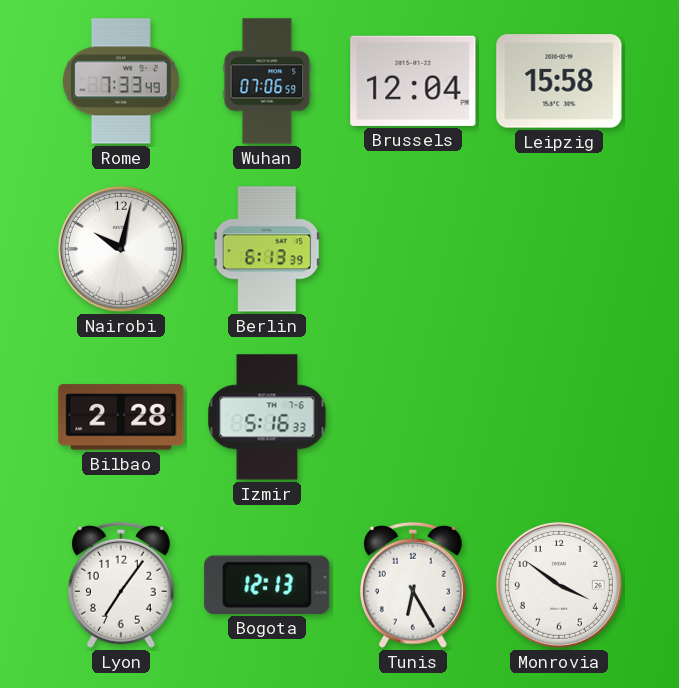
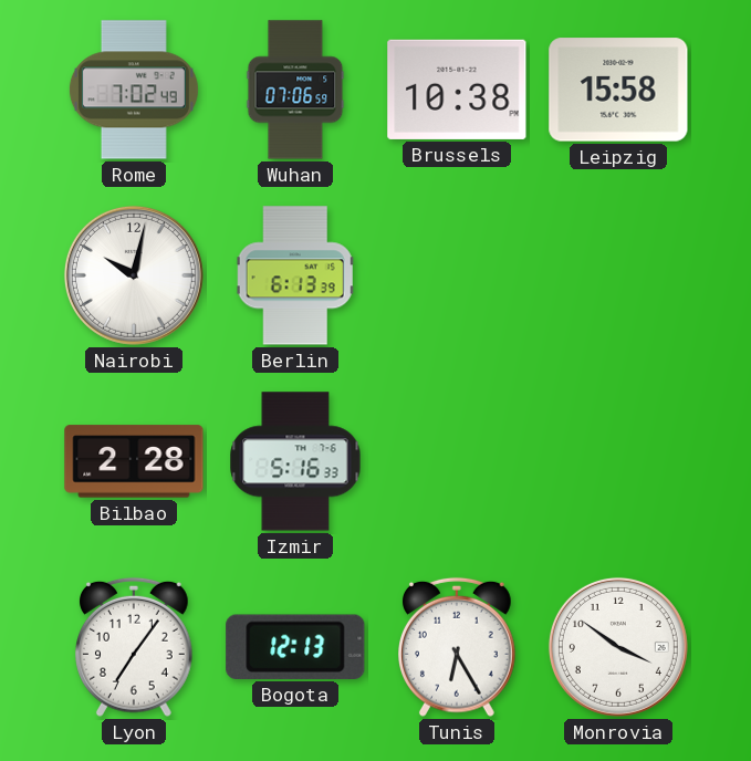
Rome: 7:33 -> 7:02 (134, 90)
Brussels: 12:04 -> 10:38 (457, 90)
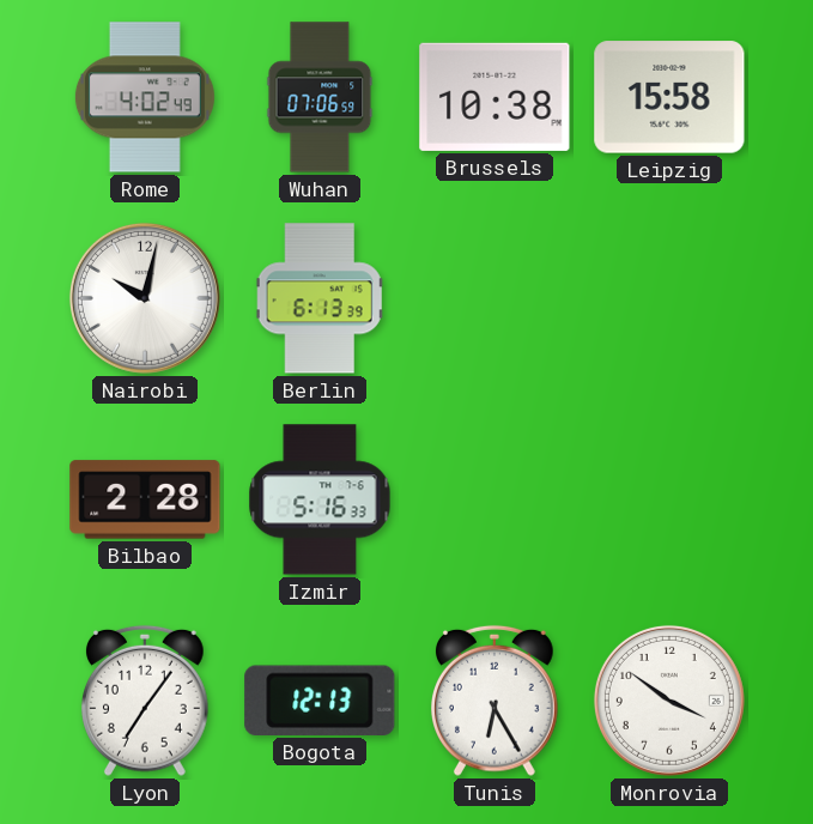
Rome: 7:02 -> 4:02 (145, 97)
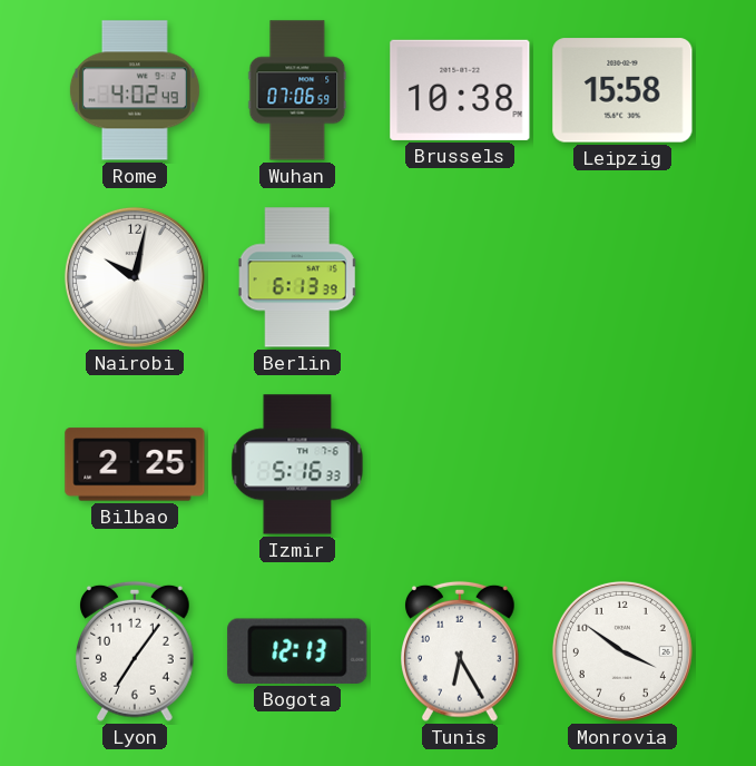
Bilbao: 2:28 -> 2:25 (135, 464)
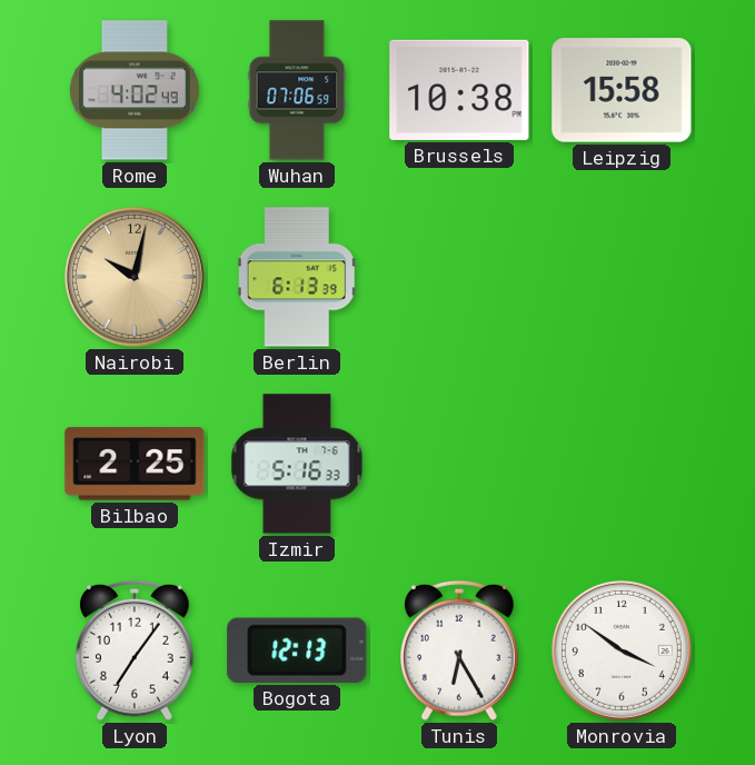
Nairobi dial: white -> champagne (135, 277)
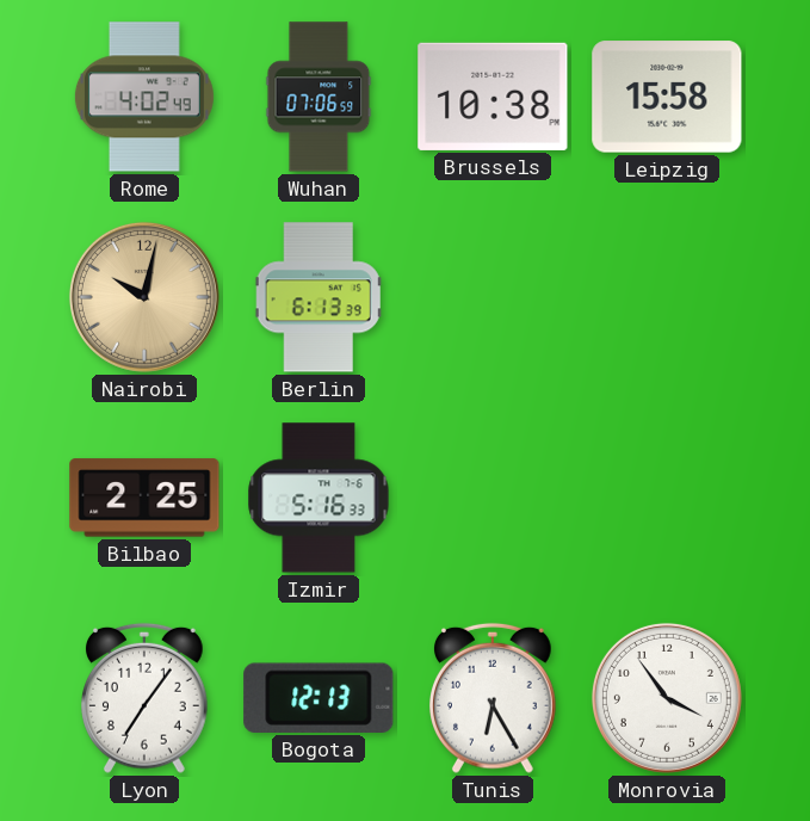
Monrovia: 3:51 -> 3:54 (667, 698)
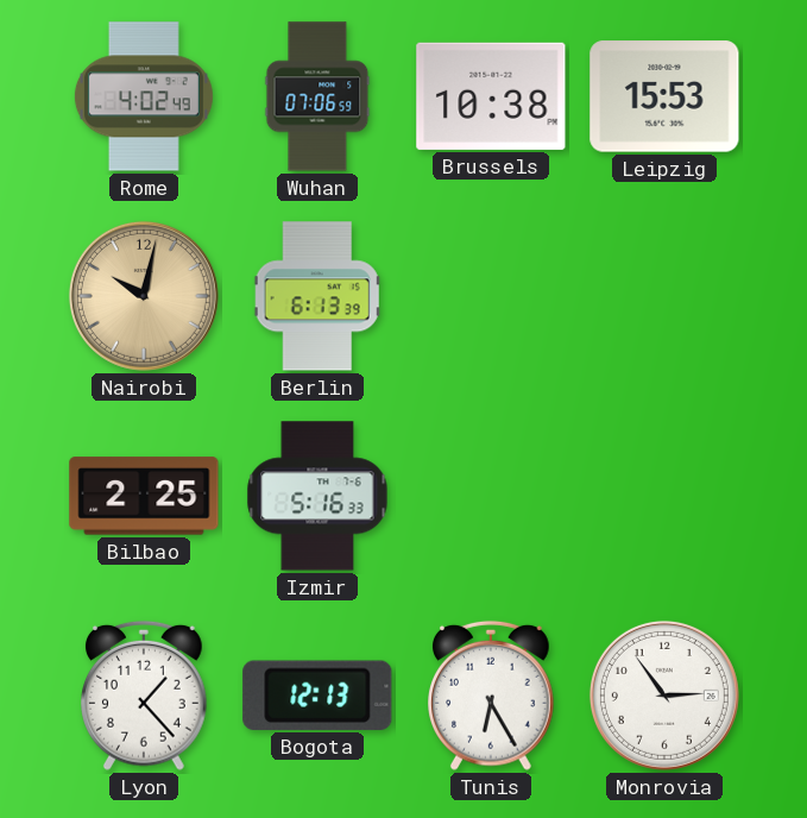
Leipzig: 15:58 -> 15:53 (664, 96)
Lyon: 7:06 -> 1:23 (145, 696)
Monrovia: 3:54 -> 2:54 (664, 696)
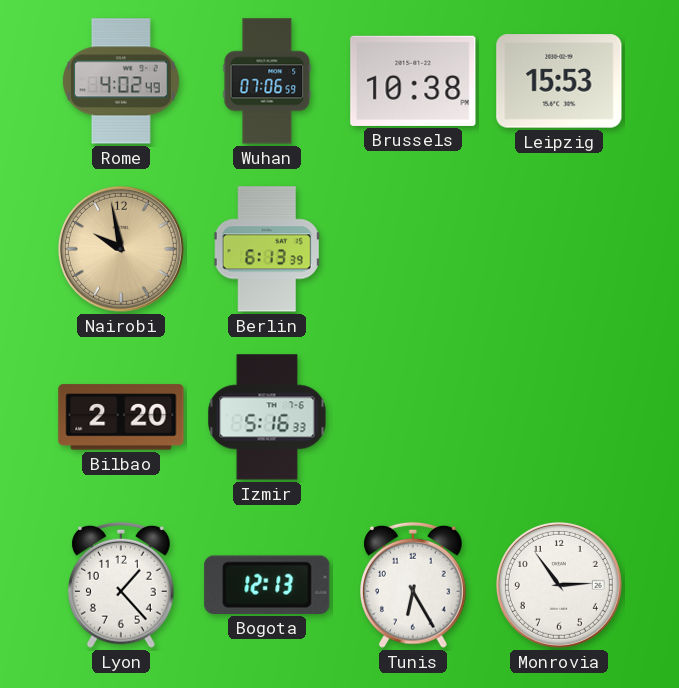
Nairobi: 10:02 -> 9:58 (121, 249)
Bilbao: 2:25 -> 2:20 (121, 417)
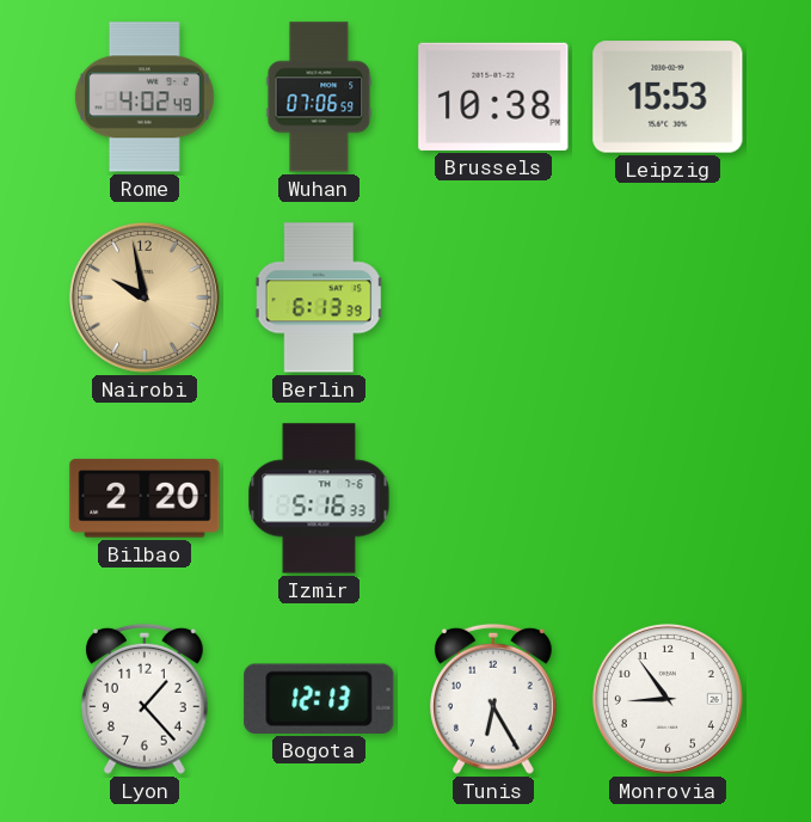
Monrovia: 2:54 -> 8:54 (668, 699)
